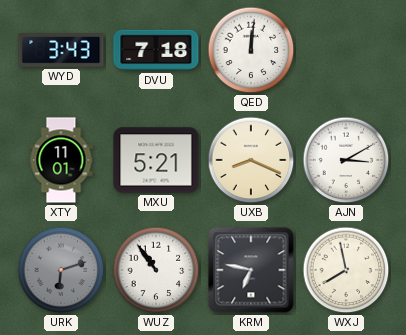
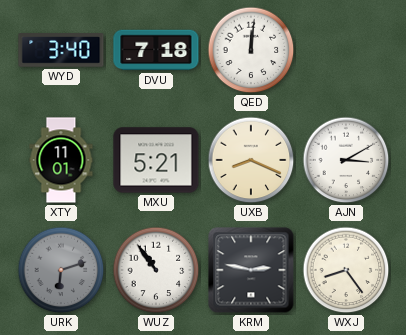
WYD: 3:43 -> 3:40 (61, 50)
KRM: 6:47 -> 2:47 (251, 270)
WXJ: 7:58 -> 8:24 (346, 270)
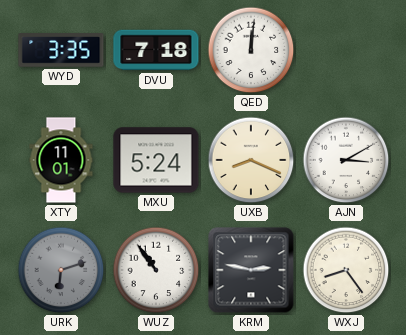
WYD: 3:40 -> 3:35 (61, 50)
MXU: 5:21 -> 5:24 (156, 160)
